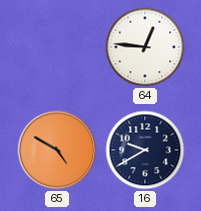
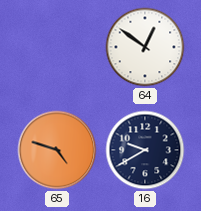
64: 12:46 -> 12:51 (145, 47)
65: 4:50 -> 4:48 (57, 150)
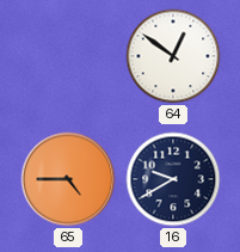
65: 4:48 -> 4:45 (68, 179)
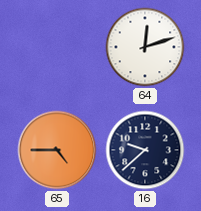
64: 12:51 -> 12:12 (145, 47)
16: 9:40 -> 9:38 (145, 150)
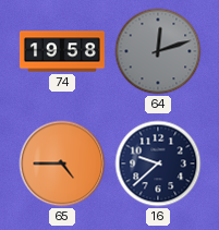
74: none -> 19:58 (62, 51)
64 dial: white -> grey (158, 51)
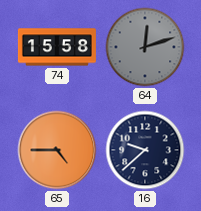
74: 19:58 -> 15:58 (57, 47)
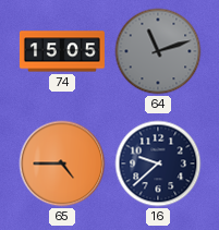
74: 15:58 -> 15:05 (62, 51)
64: 12:12 -> 11:12 (158, 51)
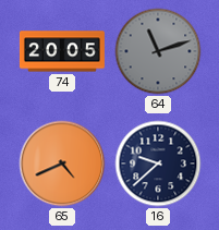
74: 15:05 -> 20:05 (62, 51)
65: 4:45 -> 4:41 (62, 164)
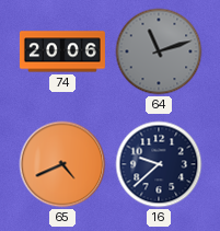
74: 20:05 -> 20:06 (62, 51)
